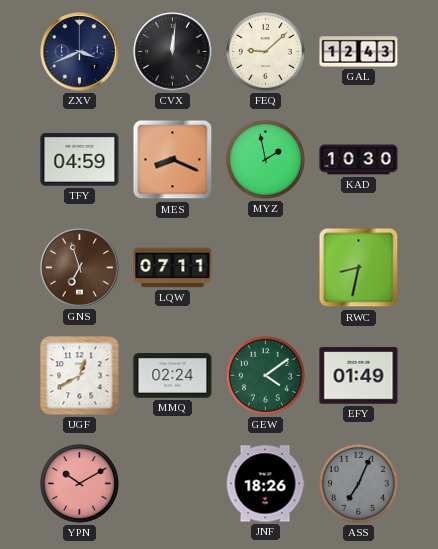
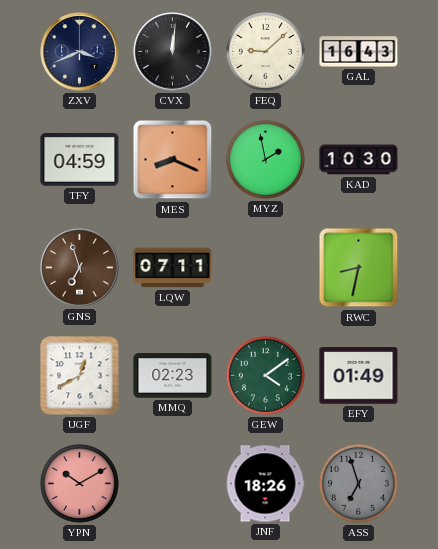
GAL: 12:43 -> 16:43 (359, 52)
MMQ: 02:24 -> 02:23 (173, 376)
ASS: 7:04 -> 6:57 (358, 483)
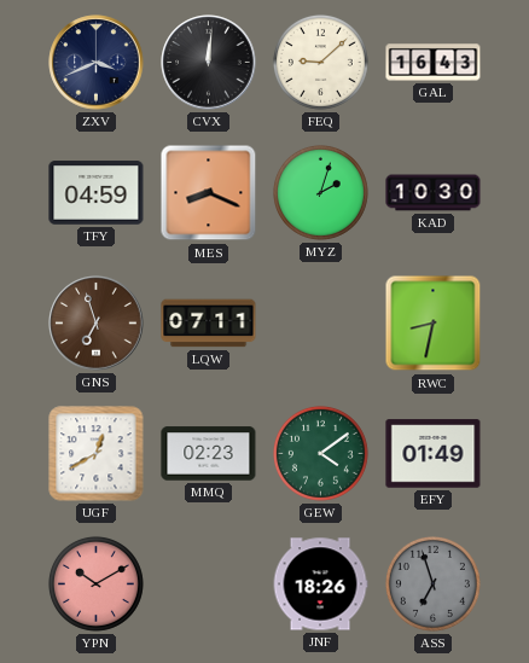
MYZ: 1:58 -> 2:03 (320, 192)
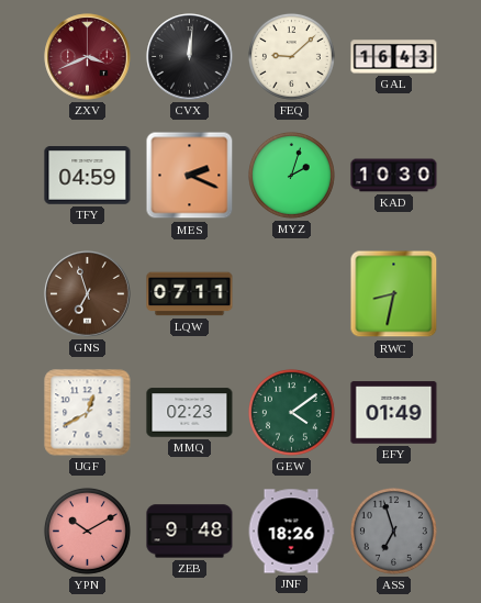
ZXV dial: navy -> burgundy (88, 57)
MES: 8:19 -> 2:19 (190, 176)
ZEB: none -> 9:48 (190, 532)
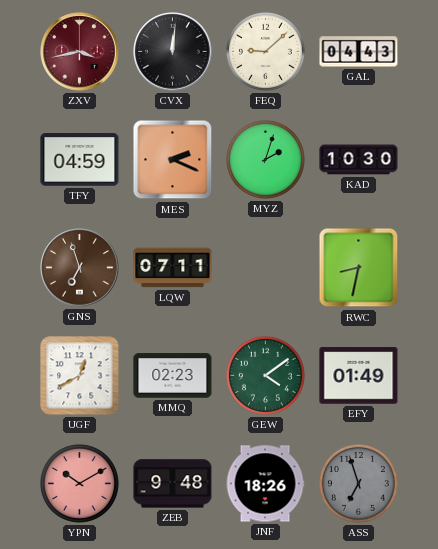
ZXV: 3:41 -> 3:43 (80, 52)
GAL: 16:43 -> 04:43 (359, 52)
